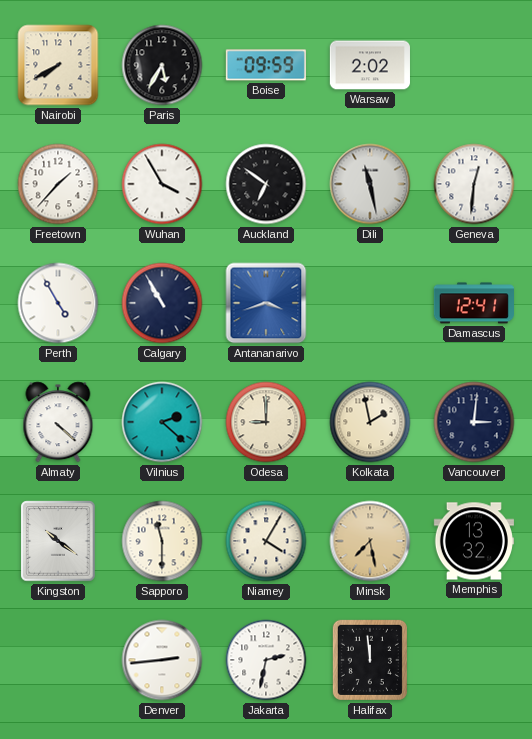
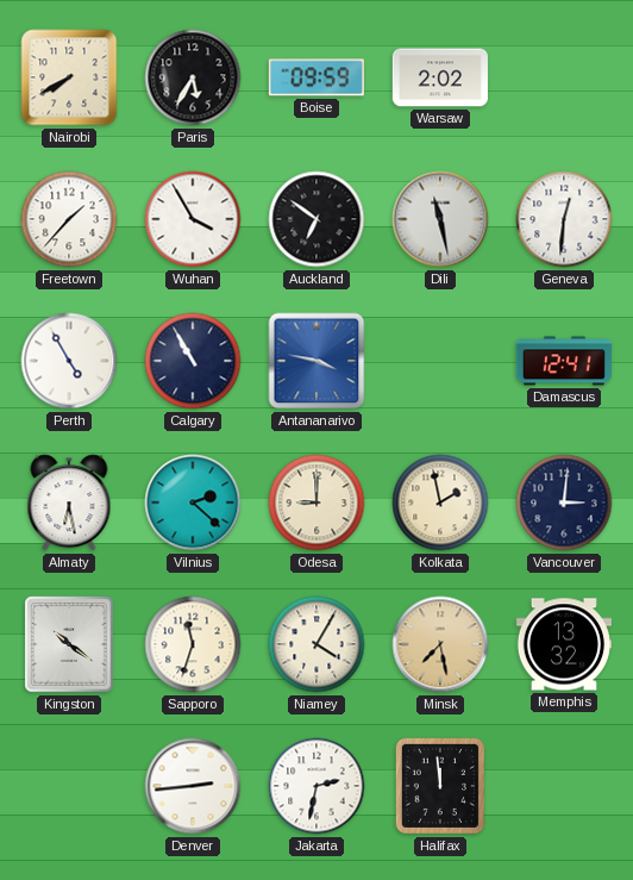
Antananarivo: 3:42 -> 3:47 (316, 361)
Almaty: 4:22 -> 6:28 (69, 503)
Sapporo: 11:30 -> 11:33 (193, 644)
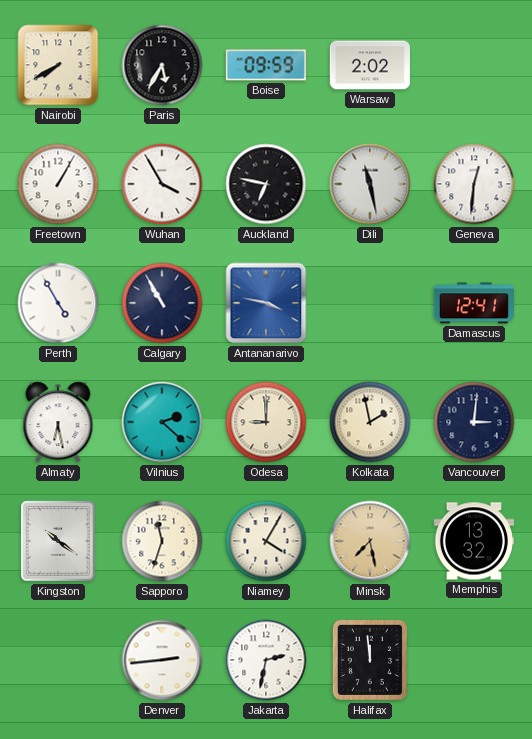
Freetown: 1:37 -> 1:05 (58, 184)
Auckland: 6:51 -> 6:47 (266, 184)
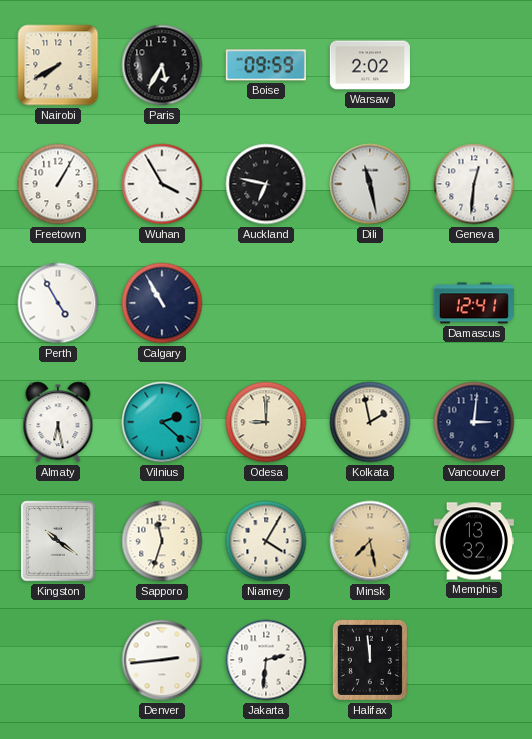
Antananarivo: 3:47 -> none (266, 303)
Jakarta: 2:32 -> 2:31 (266, 660)
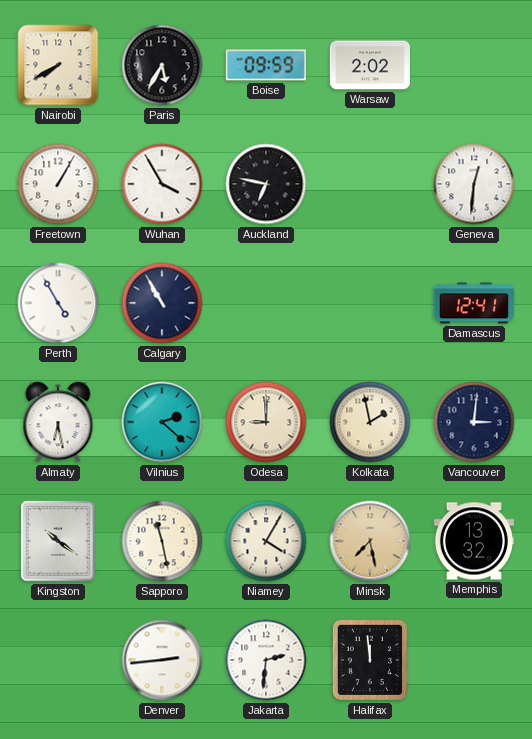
Dili: 11:28 -> none (370, 184)
Sapporo: 11:33 -> 11:28 (162, 541)
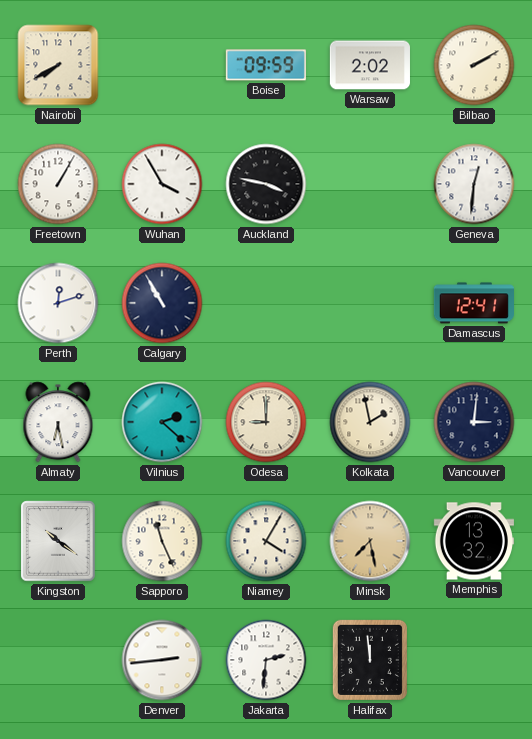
Paris: 5:35 -> none (162, 65)
Bilbao: none -> 2:10 (474, 65)
Auckland: 6:47 -> 3:47 (266, 184)
Perth: 4:55 -> 12:12 (58, 303)
Sapporo: 11:28 -> 11:26 (162, 541)
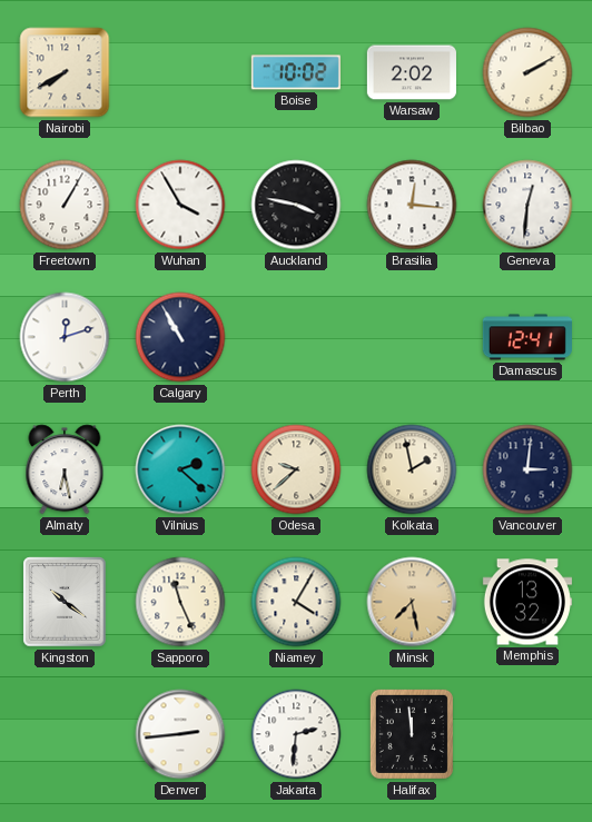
Boise: 09:59 -> 10:02 (296, 72)
Brasilia: none -> 12:16 (412, 205)
Odesa: 9:00 -> 9:38 (296, 469)
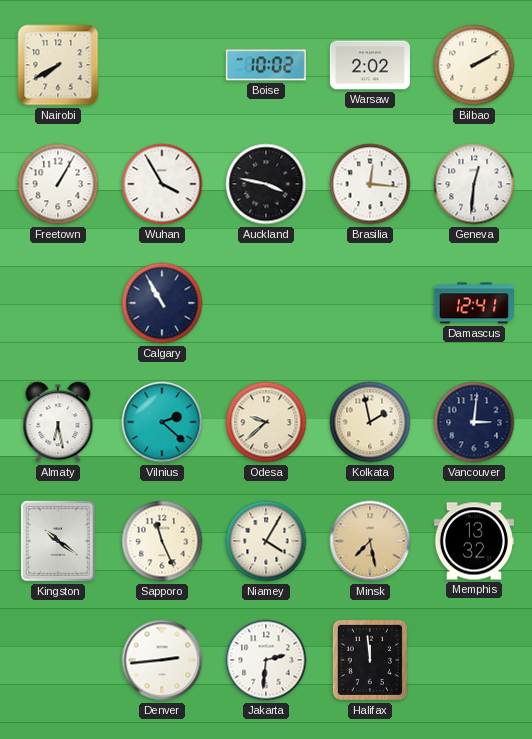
Perth: 12:12 -> none (65, 337)
